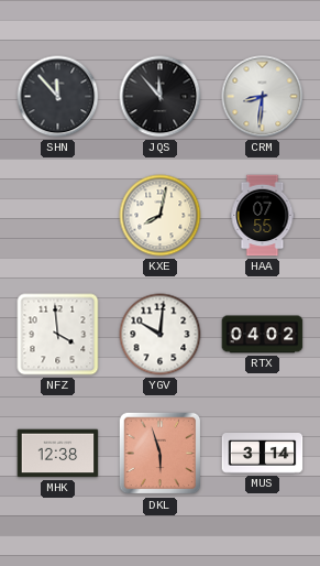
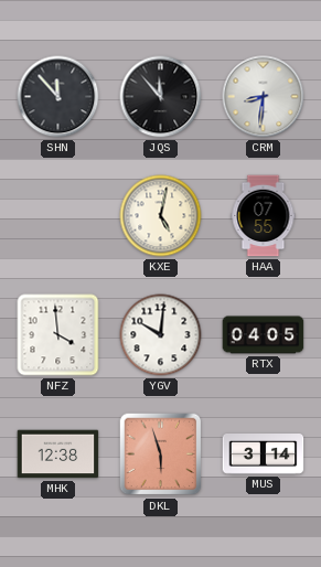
KXE: 8:02 -> 5:02 (161, 216)
RTX: 04:02 -> 04:05 (264, 335)
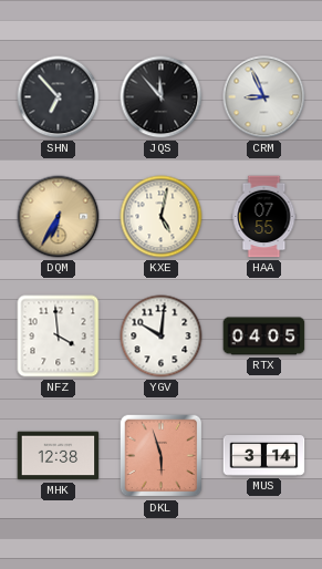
SHN: 11:53 -> 6:53 (59, 97)
CRM: 8:31 -> 8:56 (264, 97)
DQM: none -> 6:35 (59, 217)
